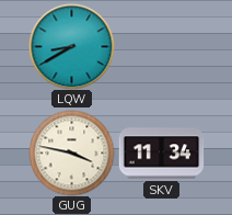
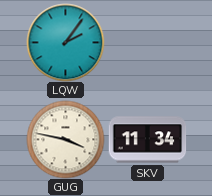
LQW: 8:40 -> 2:06 (65, 42)
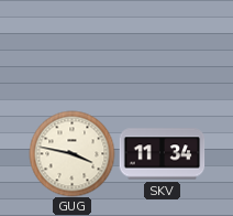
LQW: 2:06 -> none (65, 42)
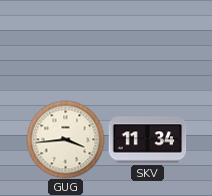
GUG: 3:47 -> 3:44 (65, 139)
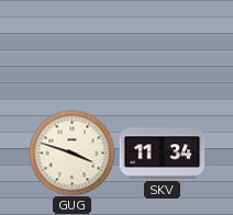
GUG: 3:44 -> 3:48 (71, 152)
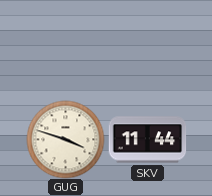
SKV: 11:34 -> 11:44 (147, 140)
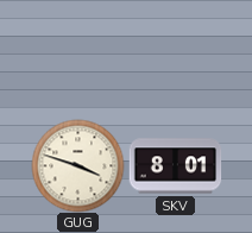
SKV: 11:44 -> 8:01 (175, 166)
